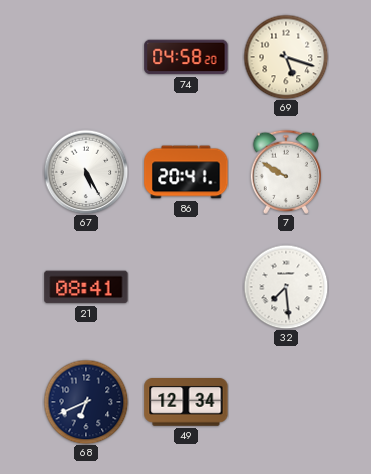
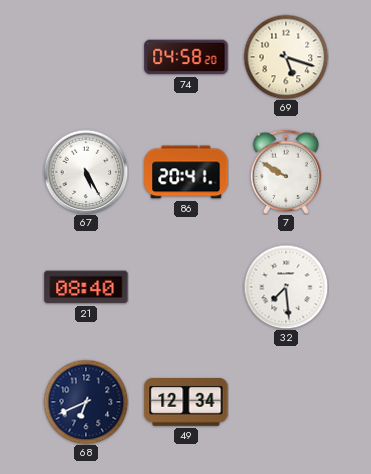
21: 08:41 -> 08:40 (86, 287)
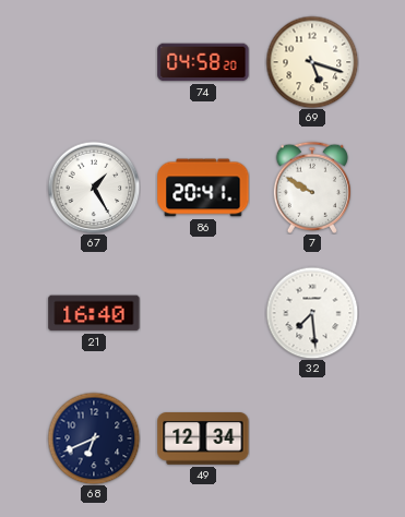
67: 5:25 -> 1:25 (94, 188)
21: 08:40 -> 16:40 (94, 313)
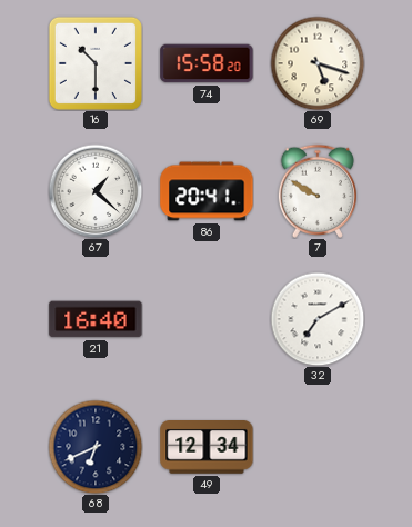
16: none -> 10:30 (96, 63)
74: 04:58 -> 15:58 (207, 63)
67: 1:25 -> 1:22 (96, 191)
32: 7:29 -> 7:10 (318, 319)
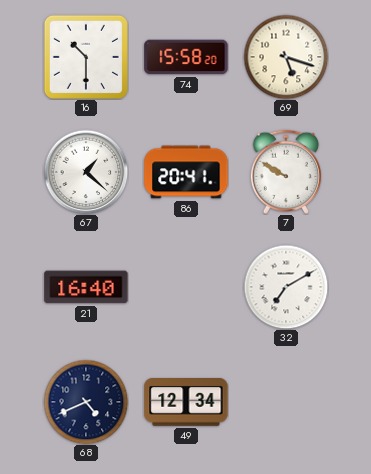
68: 6:41 -> 4:41 (86, 402)
